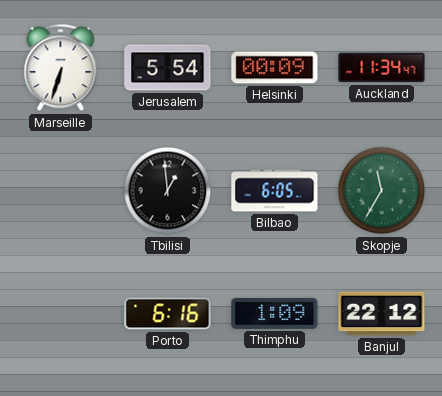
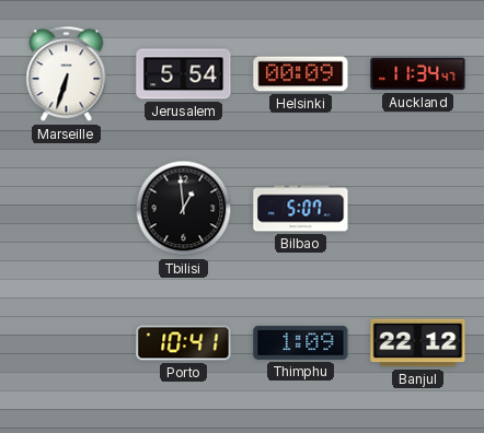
Bilbao: 6:05 -> 5:07 (301, 209)
Skopje: 11:35 -> none (382, 191)
Porto: 6:16 -> 10:41 (184, 343)
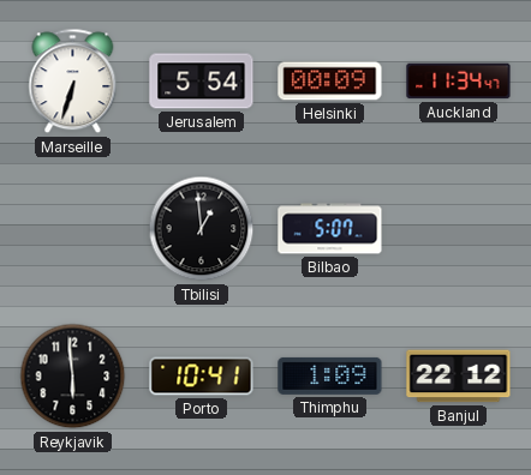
Reykjavik: none -> 5:59 (73, 377)
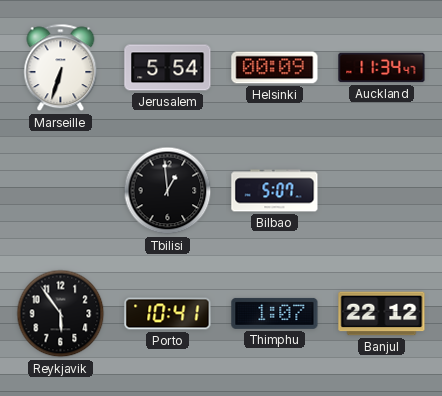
Reykjavik: 5:59 -> 5:54 (61, 314)
Thimphu: 1:09 -> 1:07 (275, 313)
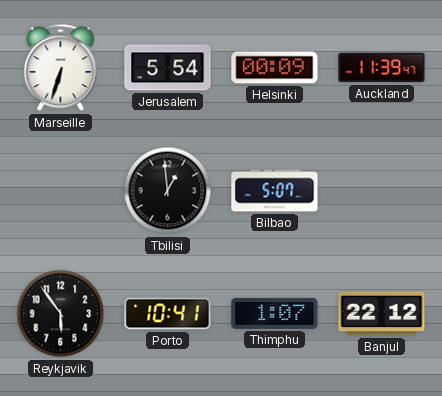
Auckland: 11:34 -> 11:39 (382, 68)
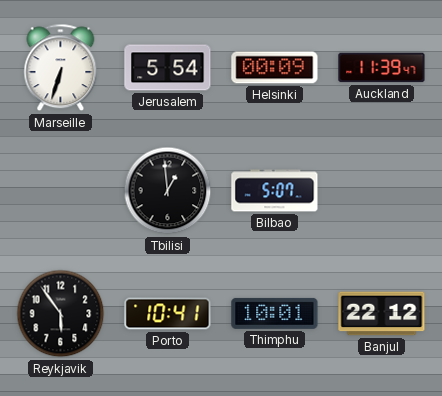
Thimphu: 1:07 -> 10:01 (275, 313)
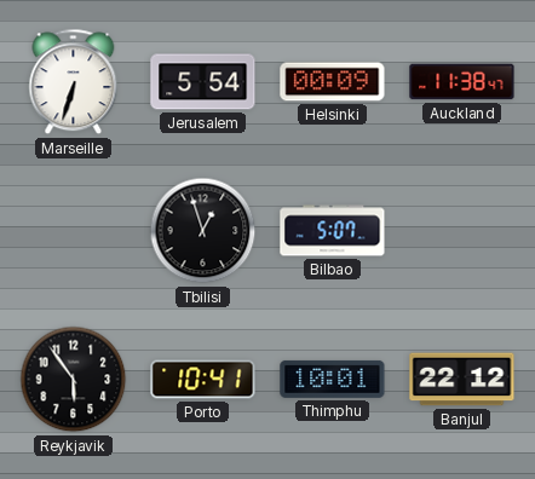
Auckland: 11:39 -> 11:38 (462, 82)
Tbilisi: 12:59 -> 12:57 (203, 231)
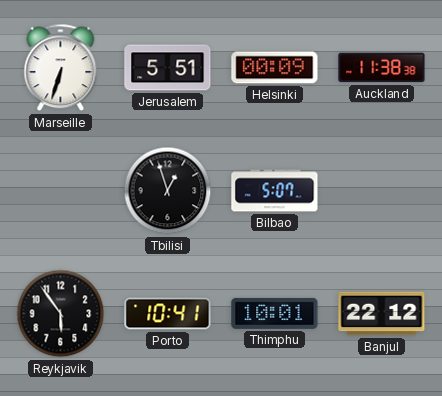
Jerusalem: 5:54 -> 5:51 (168, 68)
Auckland: 11:38:47 -> 11:38:38 (382, 68)
